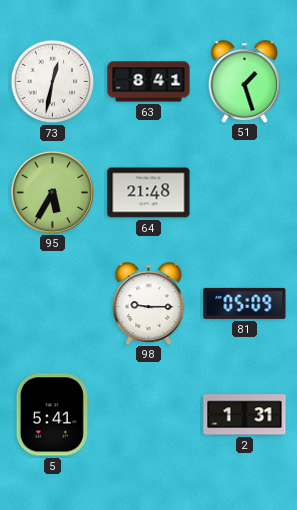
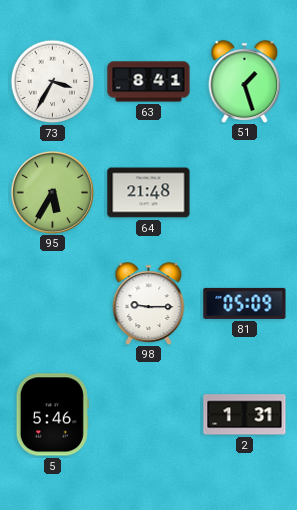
73: 12:32 -> 3:35 (53, 82)
5: 5:41 -> 5:46 (52, 415)
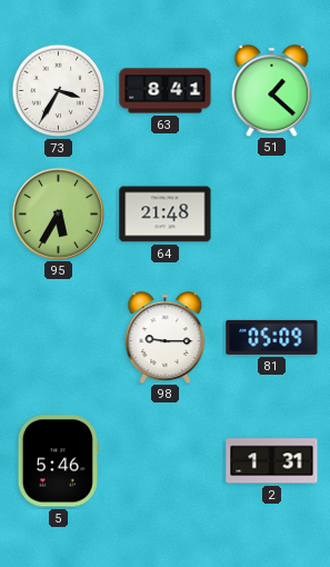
51: 1:27 -> 1:22 (272, 90)
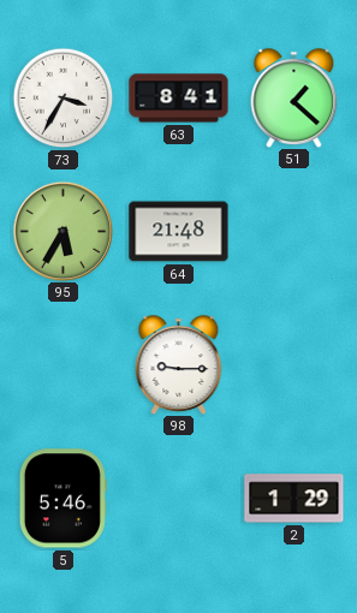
81: 05:09 -> none (272, 337)
2: 1:31 -> 1:29 (294, 499)
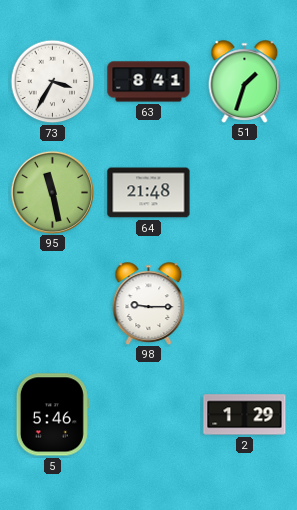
51: 1:22 -> 1:33 (245, 81)
95: 5:35 -> 11:28 (52, 192)
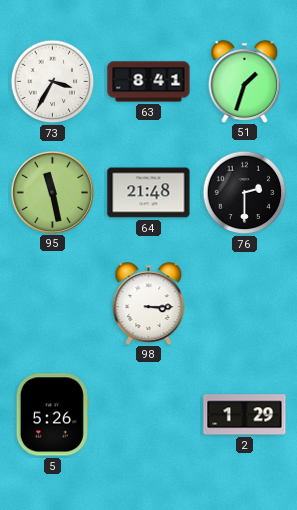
76: none -> 2:30 (245, 193)
98: 9:15 -> 3:15 (149, 303)
5: 5:46 -> 5:26 (52, 415)
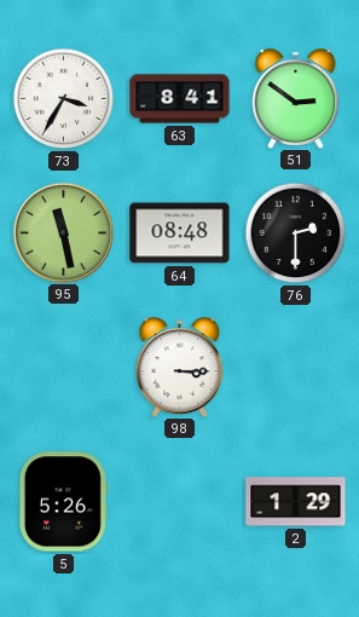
51: 1:33 -> 2:51 (296, 98)
64: 21:48 -> 08:48 (180, 233)
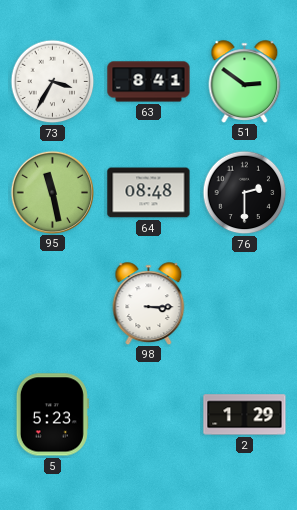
5: 5:26 -> 5:23 (52, 415)
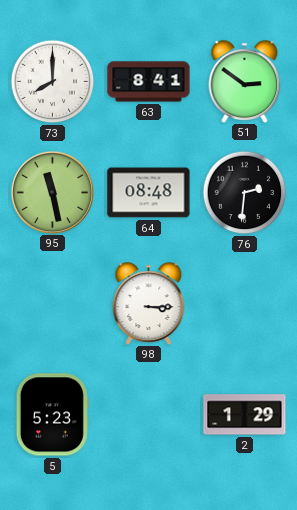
73: 3:35 -> 8:00 (53, 82)
76: 2:30 -> 2:31 (245, 193)
